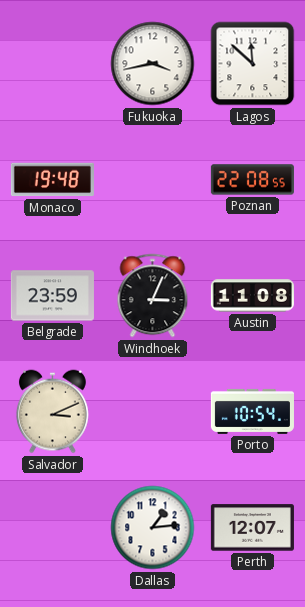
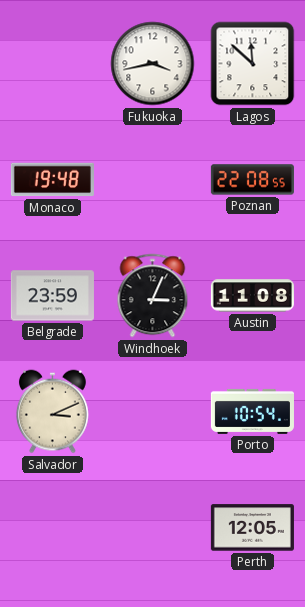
Dallas: 1:14 -> none (153, 528)
Perth: 12:07 -> 12:05 (252, 528)
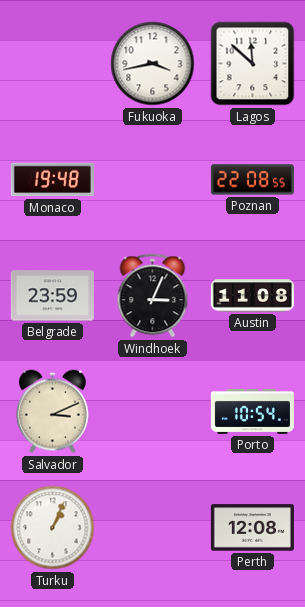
Turku: none -> 1:04 (53, 528)
Perth: 12:05 -> 12:08 (252, 528)
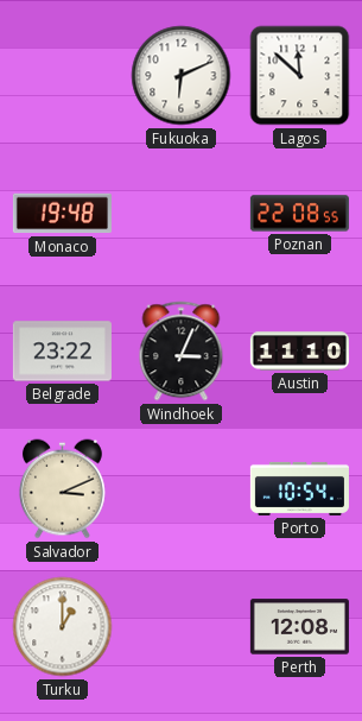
Fukuoka: 3:43 -> 6:11 (182, 76)
Belgrade: 23:59 -> 23:22 (62, 352)
Austin: 11:08 -> 11:10 (299, 352)
Turku: 1:04 -> 1:00 (63, 627)
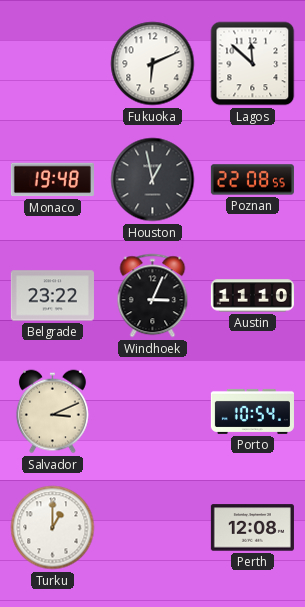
Houston: none -> 12:58 (153, 180)
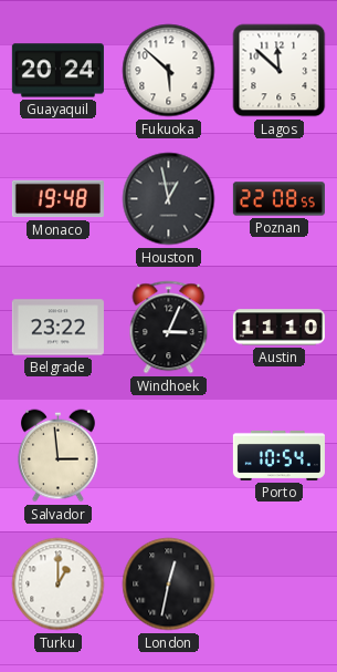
Guayaquil: none -> 20:24 (57, 71)
Fukuoka: 6:11 -> 5:52 (169, 71)
Salvador: 3:11 -> 2:59 (57, 456)
London: none -> 12:32 (169, 585)
Perth: 12:08 -> none (252, 528)
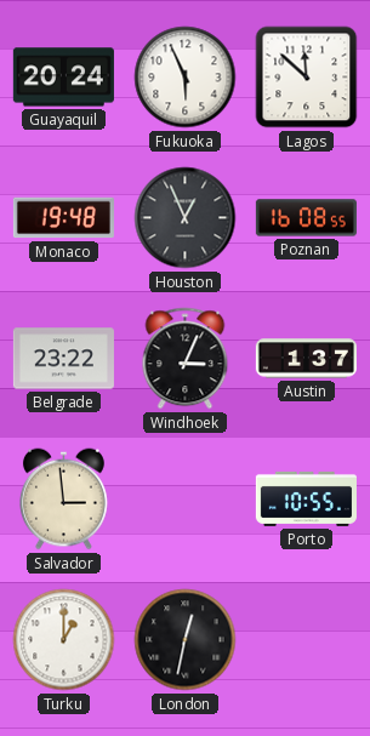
Fukuoka: 5:52 -> 5:56 (186, 78)
Houston: 12:58 -> 12:56 (186, 218)
Poznan: 22:08 -> 16:08 (306, 218)
Austin: 11:10 -> 1:37 (306, 359)
Porto: 10:54 -> 10:55 (306, 498)
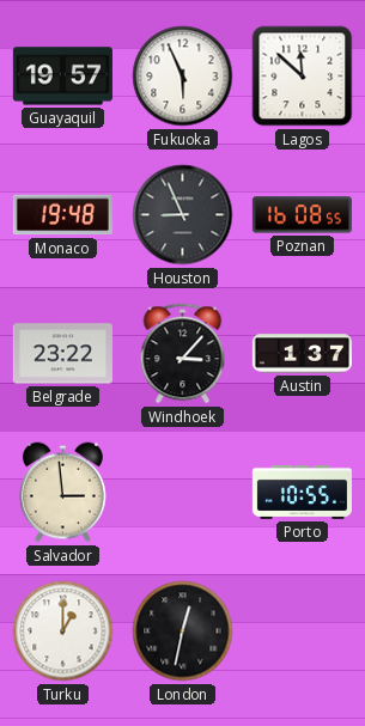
Guayaquil: 20:24 -> 19:57 (62, 77)
Houston: 12:56 -> 8:56 (183, 215)
Windhoek: 3:04 -> 3:07 (183, 354)
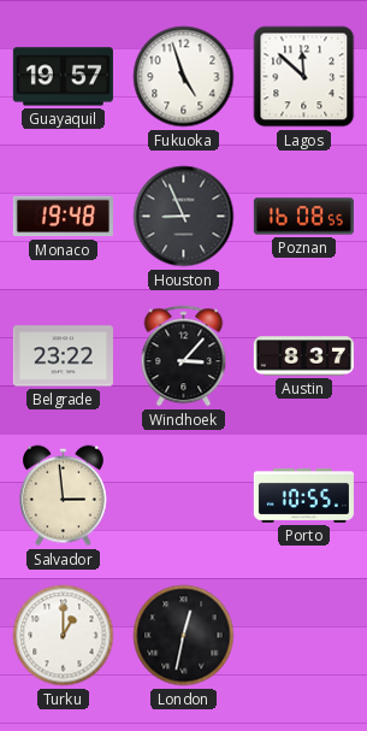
Fukuoka: 5:56 -> 4:57 (184, 77)
Austin: 1:37 -> 8:37 (303, 356)
